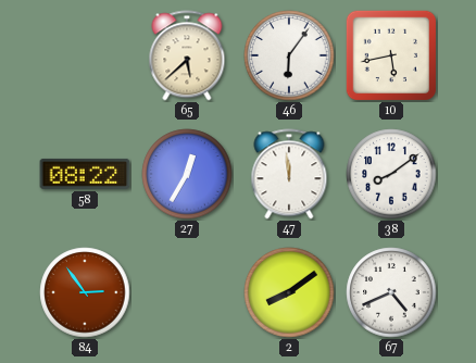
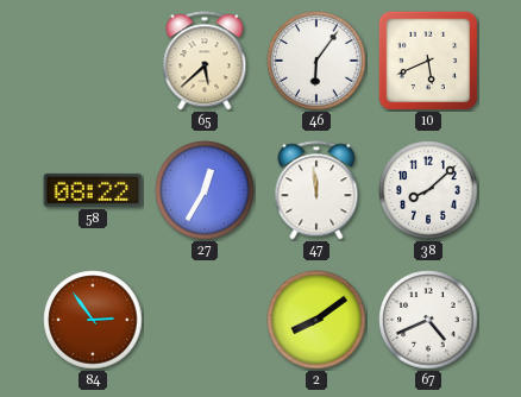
10: 5:43 -> 5:41 (427, 59)
38: 8:09 -> 8:08 (428, 190)
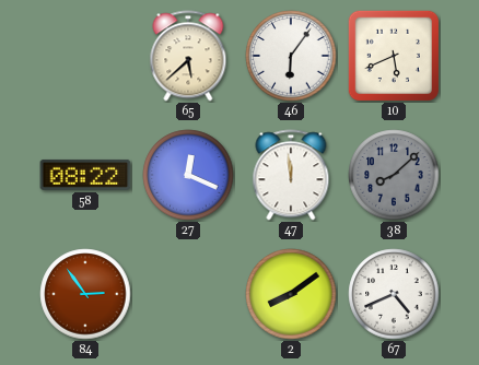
27: 12:35 -> 12:19 (188, 175)
38 dial: white -> grey (394, 175)
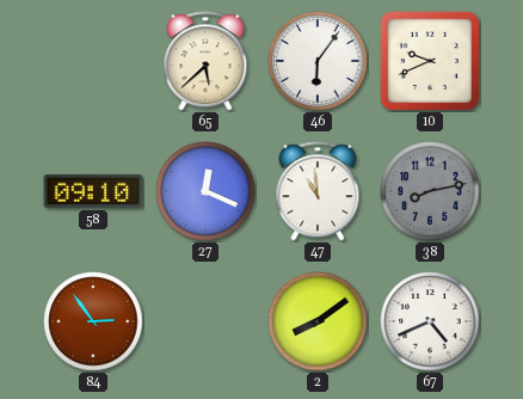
10: 5:41 -> 9:41 (429, 60)
58: 08:22 -> 09:10 (93, 191)
47: 11:59 -> 10:59 (318, 191)
38: 8:08 -> 8:13 (430, 191)
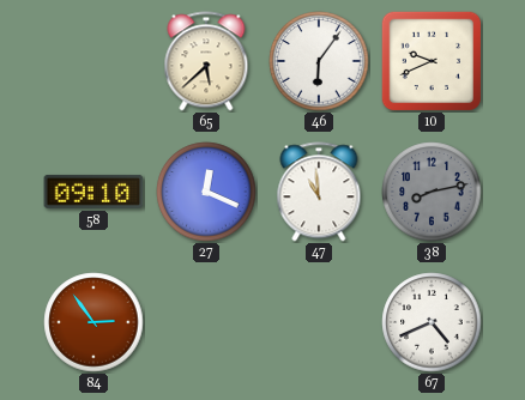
2: 8:09 -> none (318, 321)
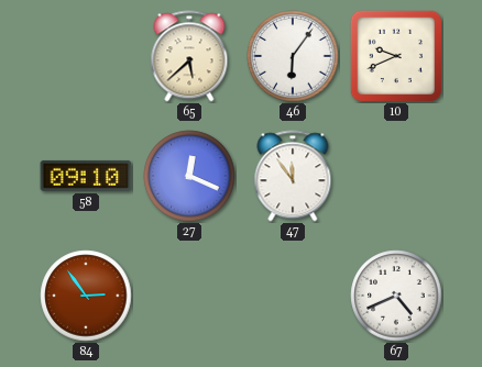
47: 10:59 -> 11:54 (293, 176)
38: 8:13 -> none (432, 192)
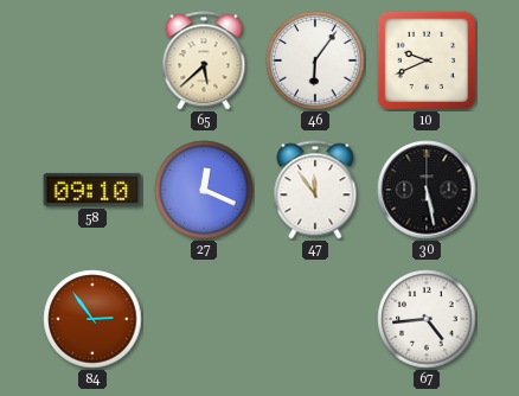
30: none -> 5:28 (427, 190)
67: 4:41 -> 4:44 (427, 319)
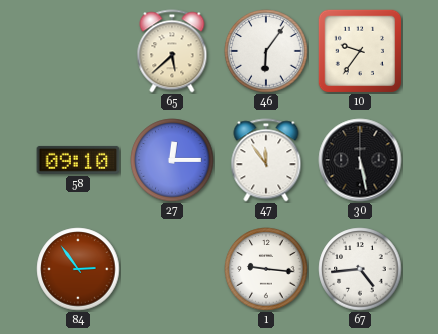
10: 9:41 -> 9:36 (359, 50)
27: 12:19 -> 12:15 (172, 160)
1: none -> 9:16 (266, 269)
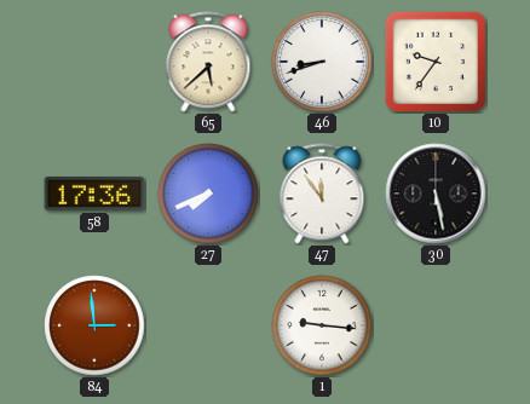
46: 6:06 -> 8:42 (322, 62)
58: 09:10 -> 17:36 (94, 194)
27: 12:15 -> 7:41 (208, 194)
84: 2:54 -> 2:59 (94, 325)
67: 4:44 -> none (360, 269)
